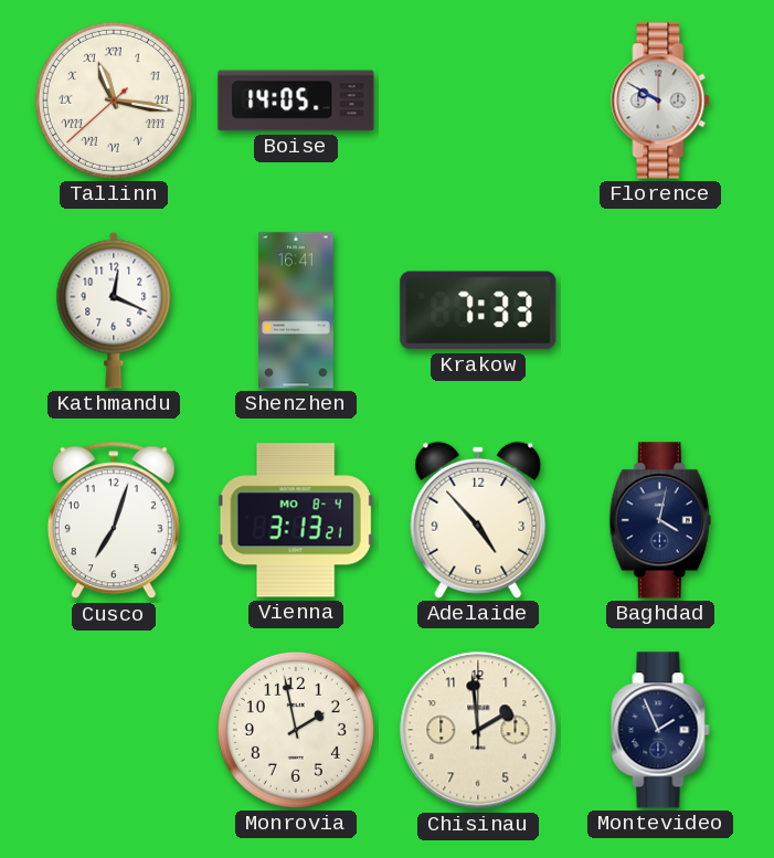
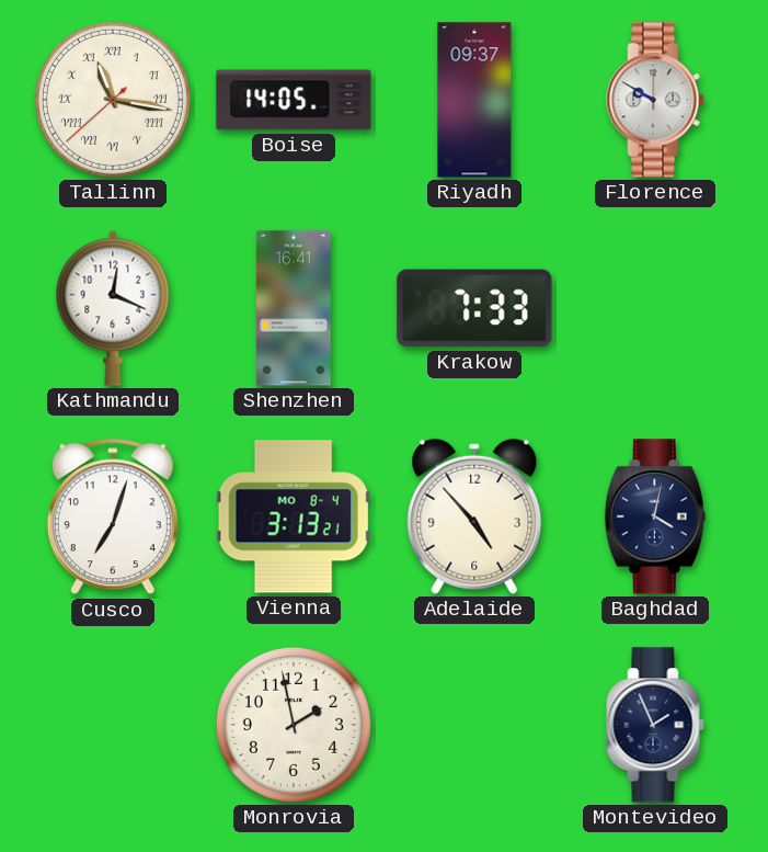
Riyadh: none -> 09:37 (474, 100)
Chisinau: 1:59 -> none (478, 730)
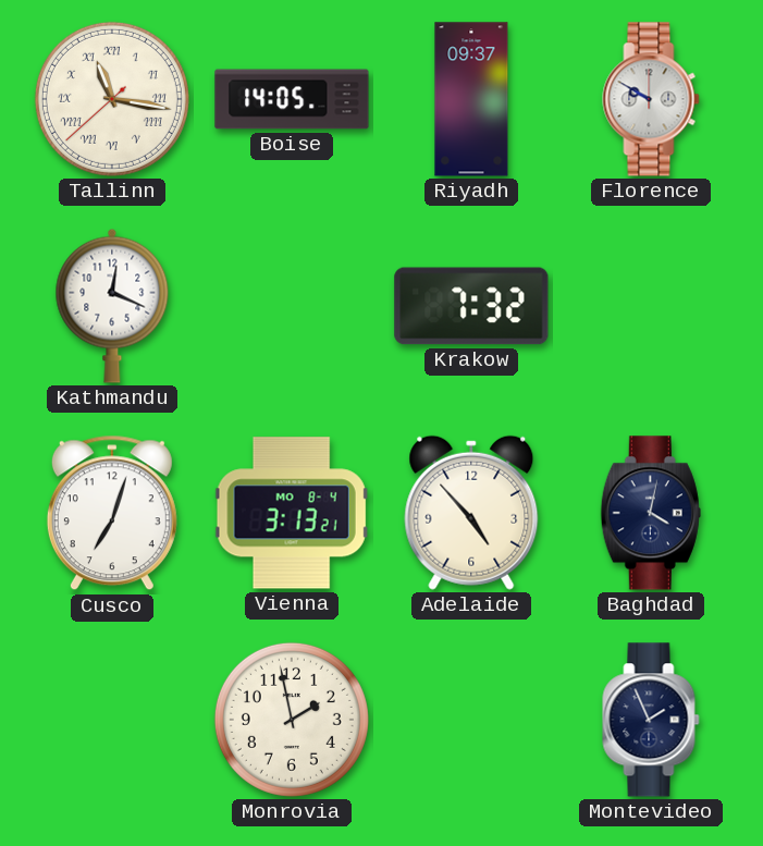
Shenzhen: 16:41 -> none (295, 308)
Krakow: 7:33 -> 7:32 (471, 306)
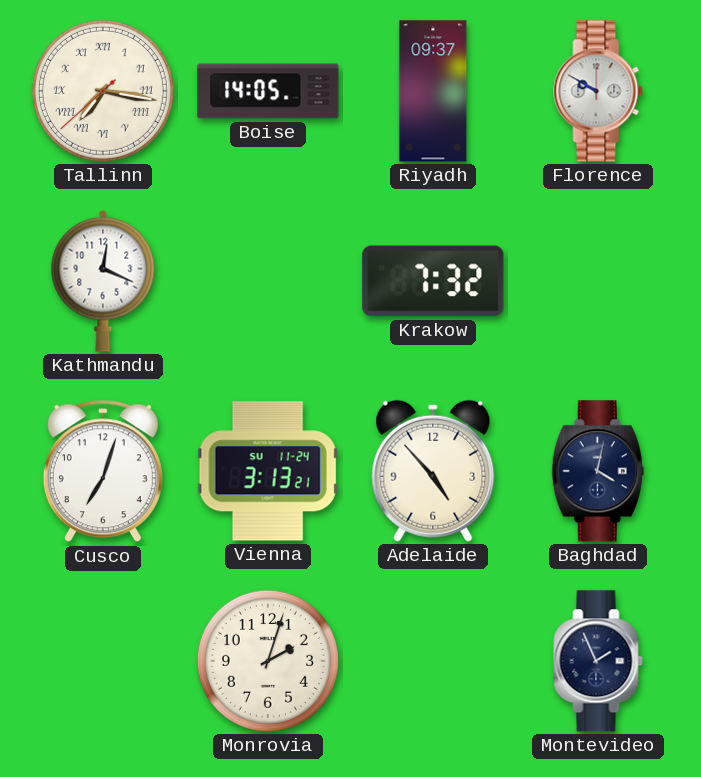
Tallinn: 11:16 -> 7:16 (103, 91)
Vienna date: MO 8-4 -> SU 11-24 (268, 471)
Monrovia: 1:58 -> 2:03 (268, 661)
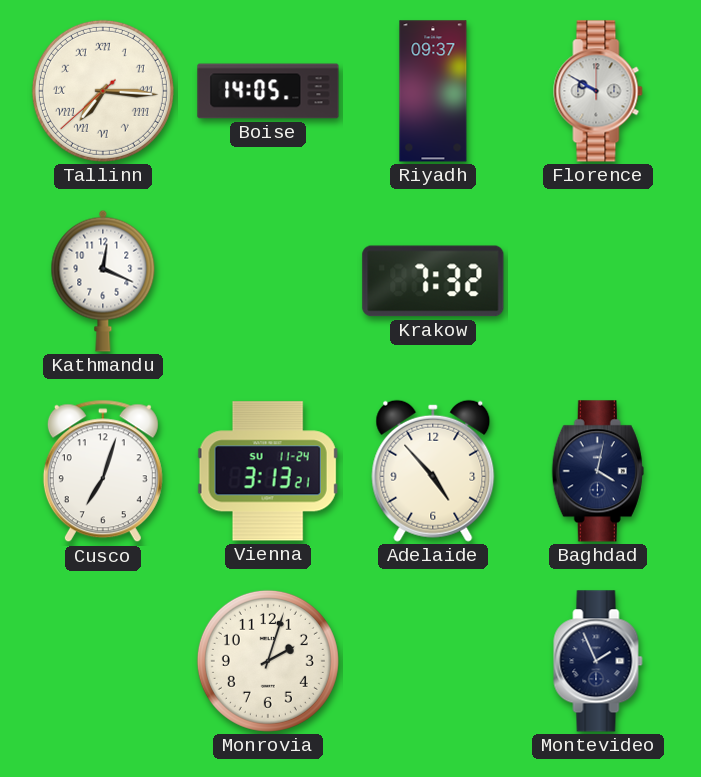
Tallinn: 7:16 -> 7:15 (103, 91)
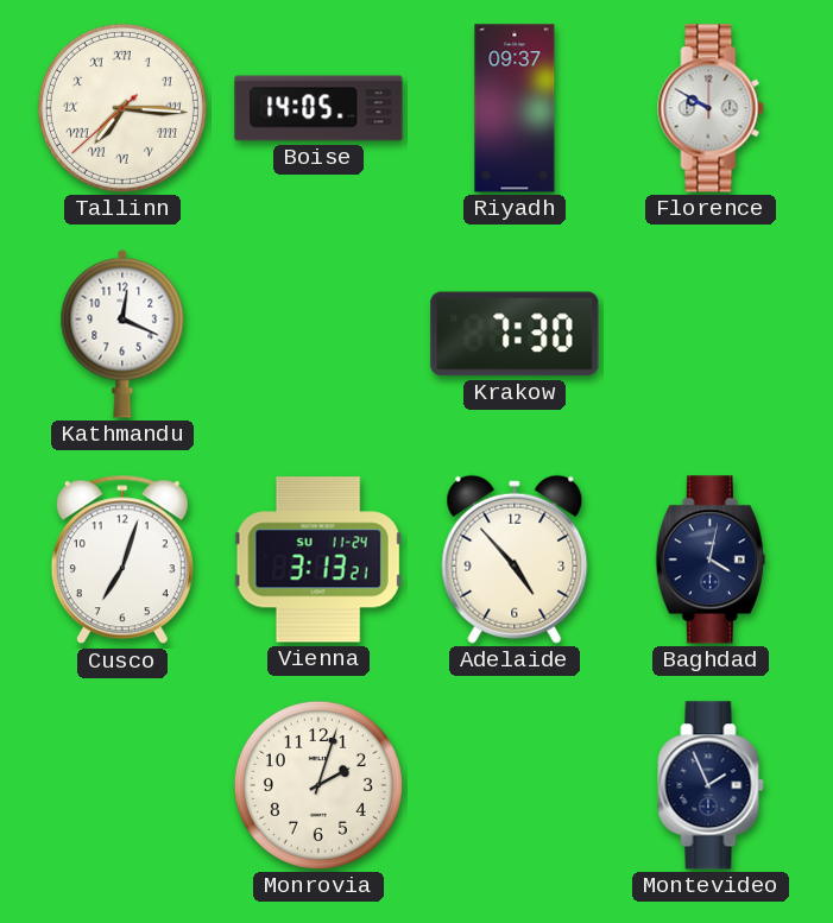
Krakow: 7:32 -> 7:30 (515, 334)
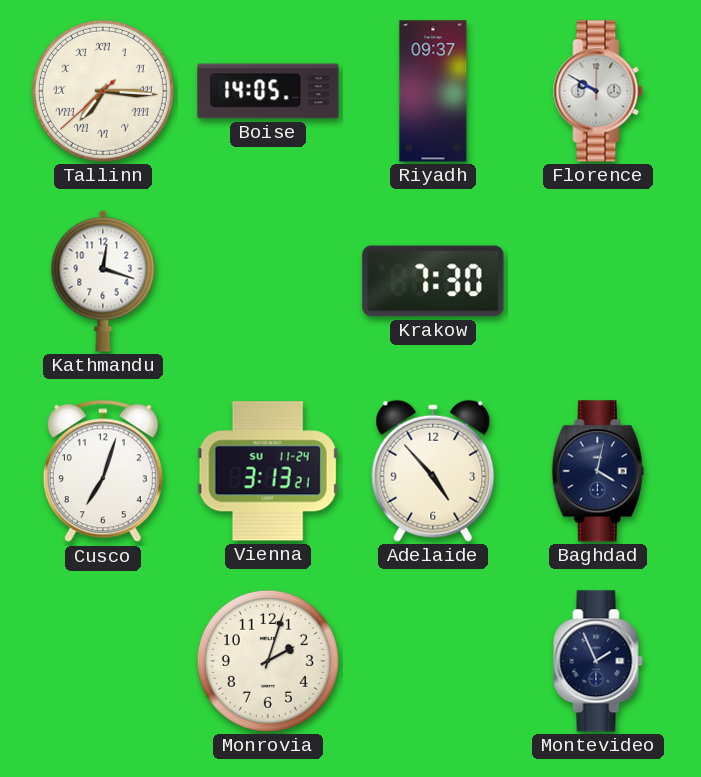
Kathmandu: 12:19 -> 12:18 (103, 281)
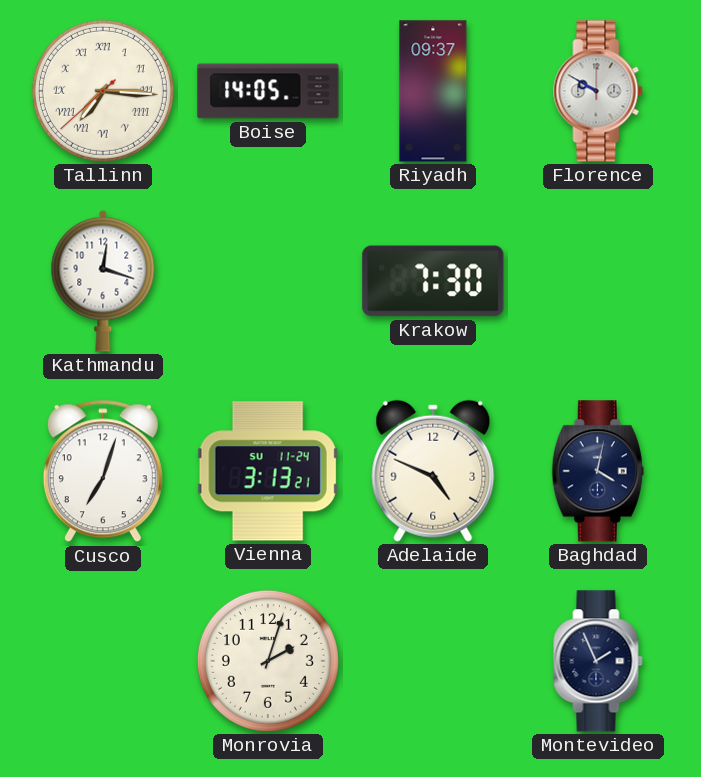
Adelaide: 4:53 -> 4:49 (433, 471)
